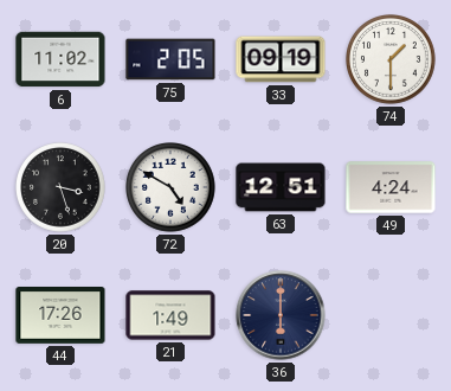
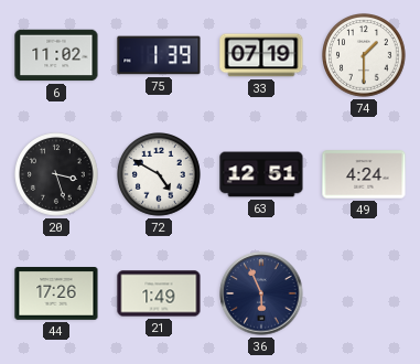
75: 2:05 -> 1:39 (159, 55)
33: 09:19 -> 07:19 (261, 55)
36: 6:00 -> 5:56 (261, 293)
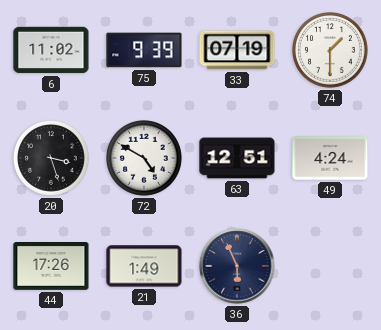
75: 1:39 -> 9:39 (144, 50)
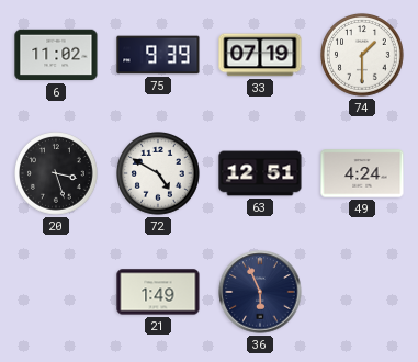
44: 17:26 -> none (51, 267)
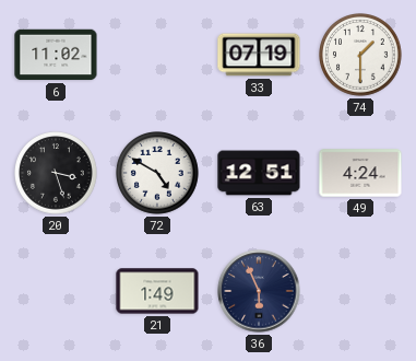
75: 9:39 -> none (158, 55)
